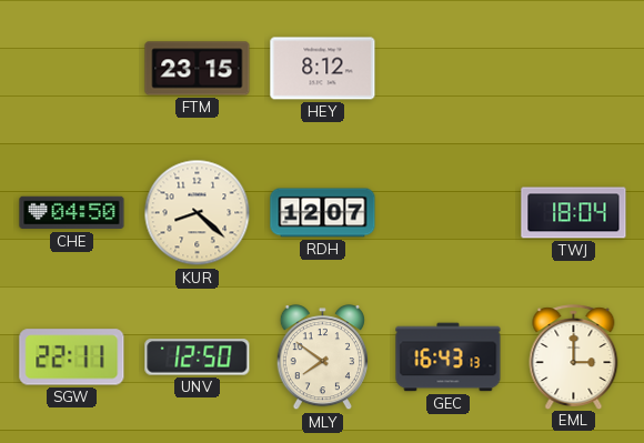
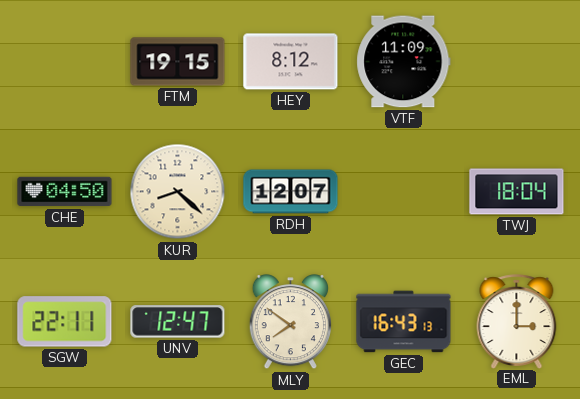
FTM: 23:15 -> 19:15 (178, 62)
VTF: none -> 11:09 (404, 62)
UNV: 12:50 -> 12:47 (178, 322)
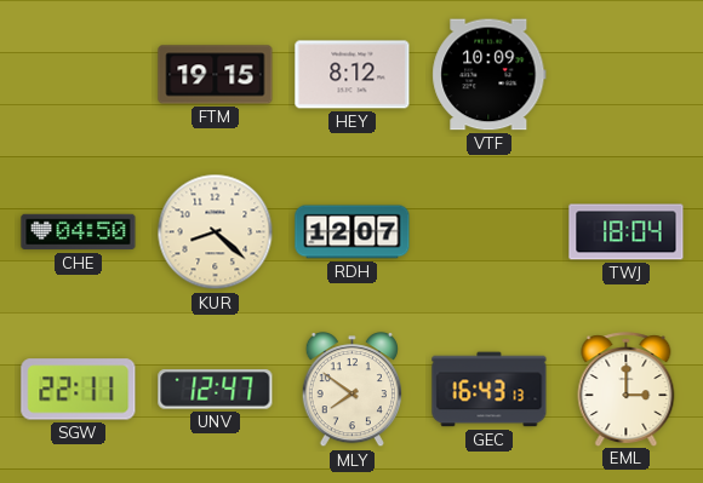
VTF: 11:09 -> 10:09 (490, 75)
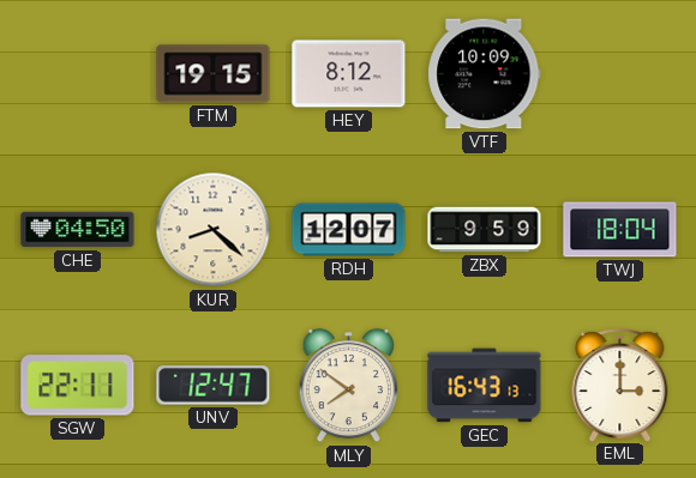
ZBX: none -> 9:59 (485, 230)
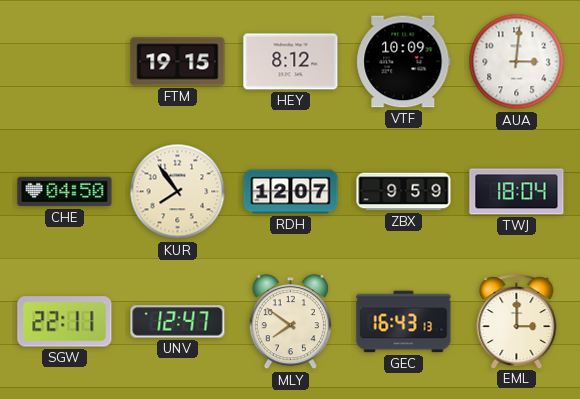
AUA: none -> 3:01 (517, 62)
KUR: 8:22 -> 7:54 (178, 192)
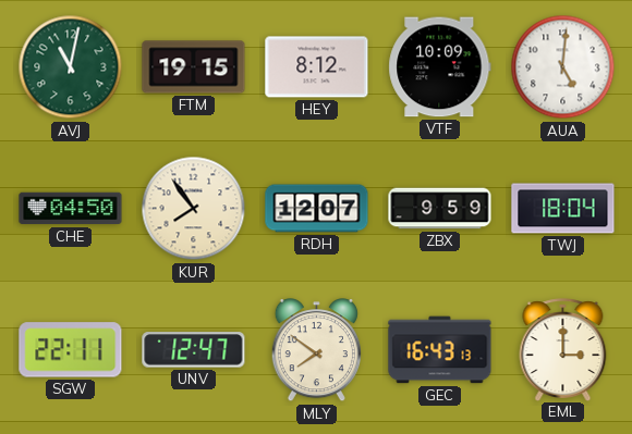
AVJ: none -> 11:02 (71, 67)
AUA: 3:01 -> 5:01 (563, 67)
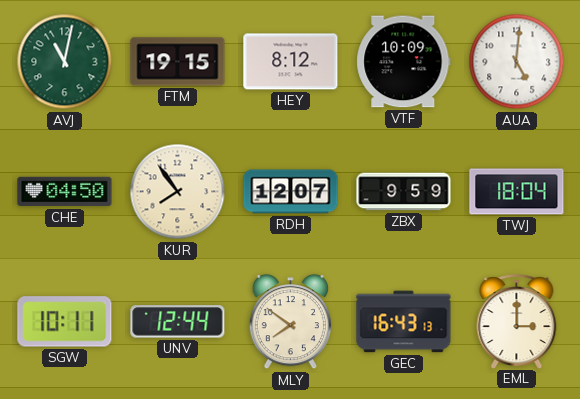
SGW: 22:11 -> 10:11 (65, 322)
UNV: 12:47 -> 12:44 (178, 322)
